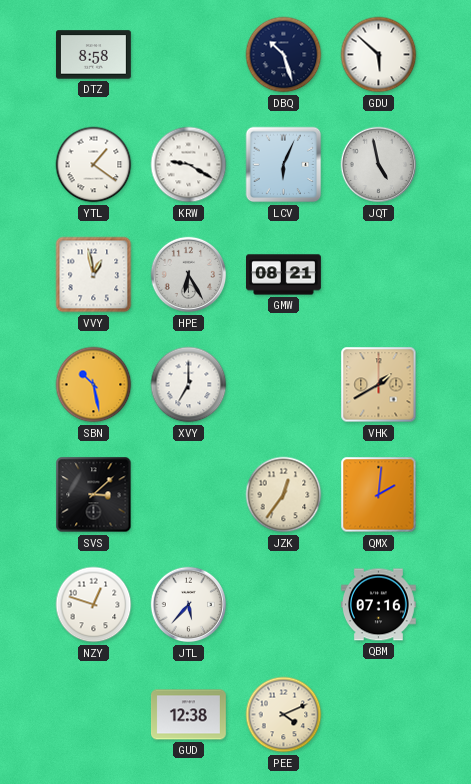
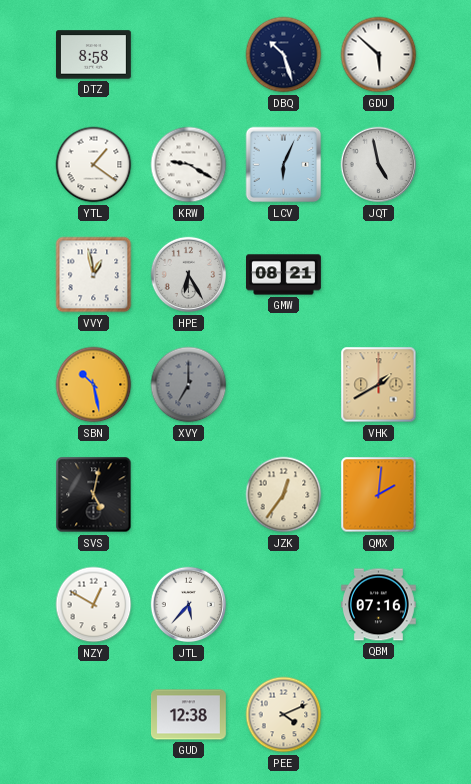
XVY dial: white -> grey (189, 385)
SVS: 3:08 -> 5:02 (94, 495)
NZY: 12:48 -> 12:50 (94, 605)
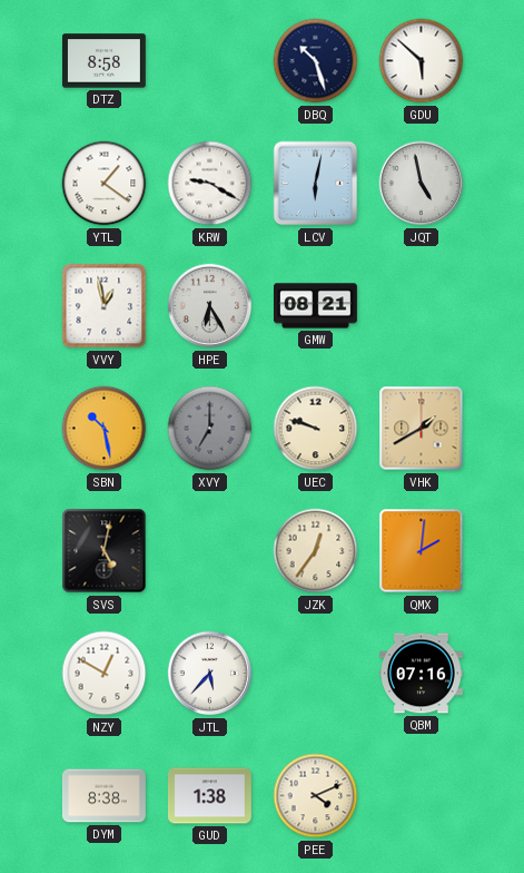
LCV: 6:04 -> 6:02 (316, 184)
UEC: none -> 9:48 (316, 429)
DYM: none -> 8:38 (105, 796)
GUD: 12:38 -> 1:38 (209, 796)
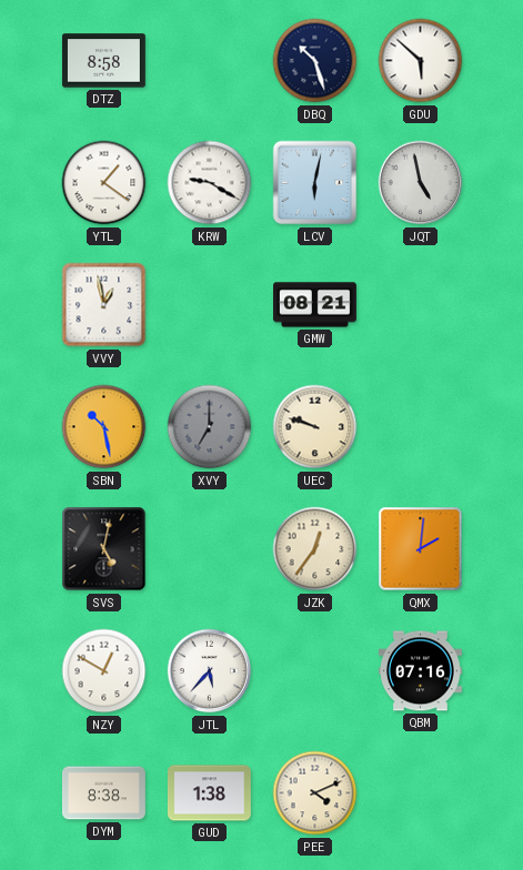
HPE: 6:25 -> none (210, 306)
VHK: 1:40 -> none (422, 429)
